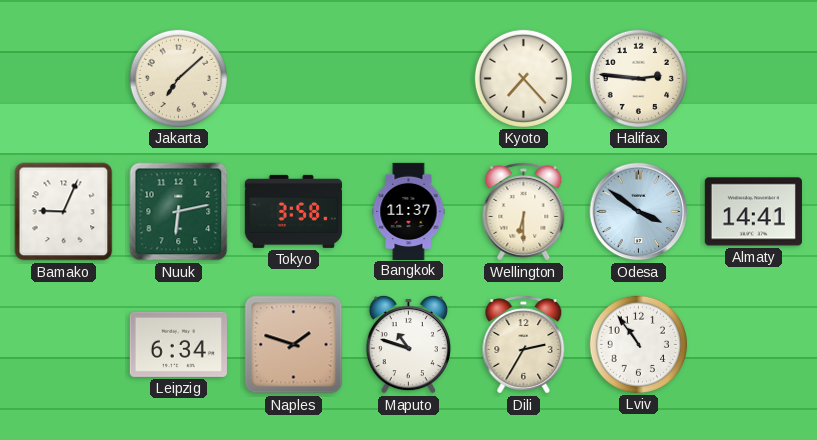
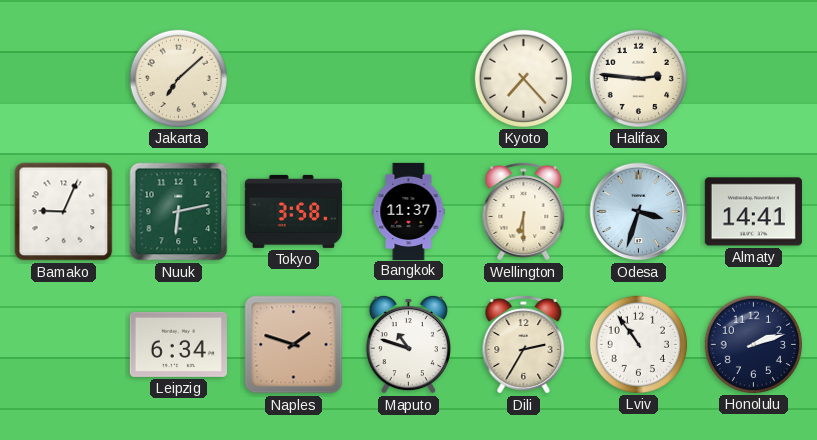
Odesa: 3:51 -> 3:33 (639, 212)
Honolulu: none -> 2:12 (753, 344)
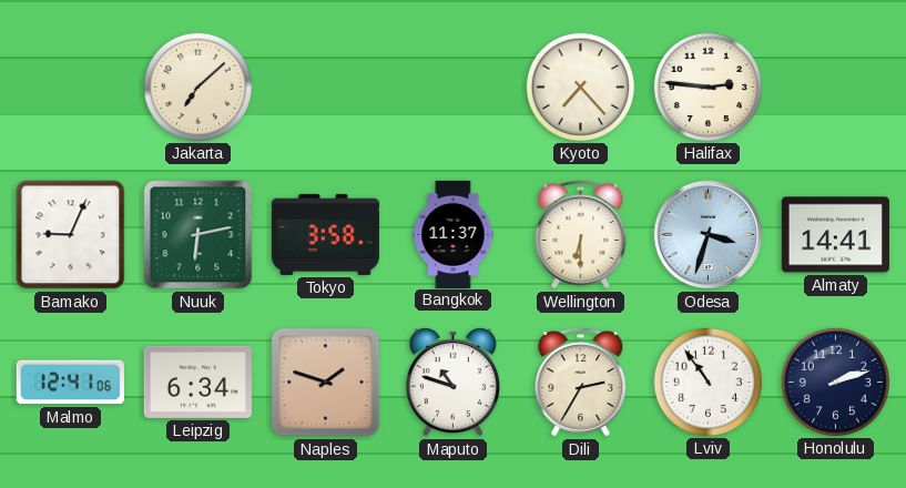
Malmo: none -> 12:41 (70, 383)
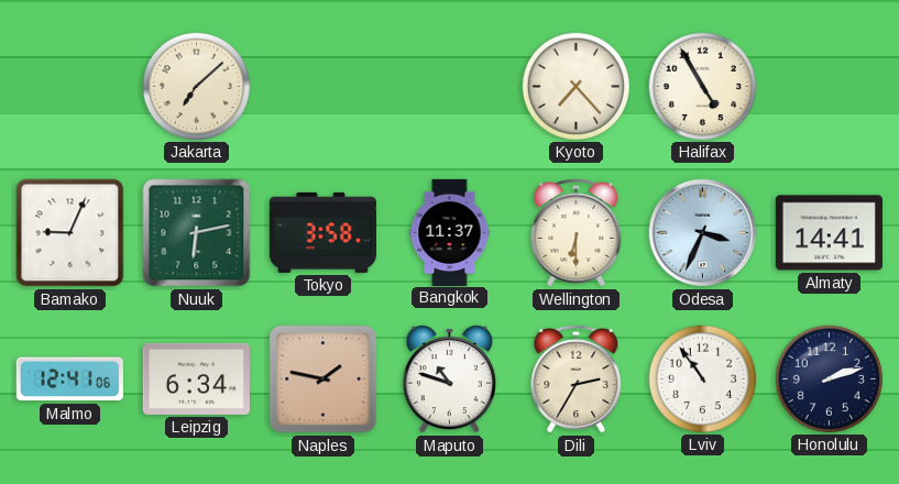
Halifax: 2:46 -> 4:55 (702, 86)
Odesa: 3:33 -> 3:34 (703, 233)
Naples: 1:48 -> 1:47 (324, 380)
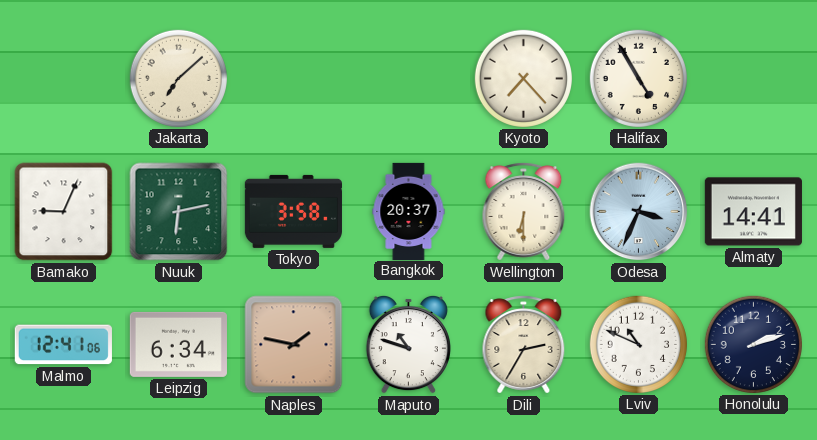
Bangkok: 11:37 -> 20:37 (409, 211)
Lviv: 10:54 -> 10:49 (638, 344)
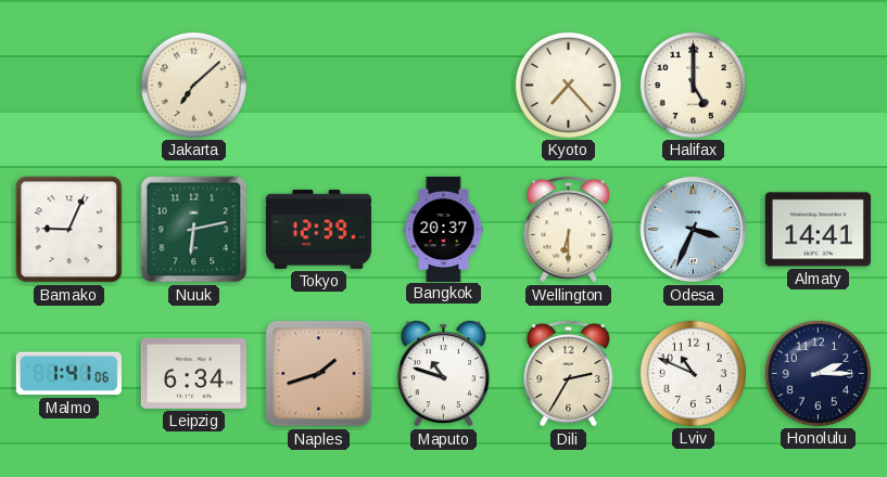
Halifax: 4:55 -> 5:00 (693, 85)
Tokyo: 3:58 -> 12:39 (318, 229)
Malmo: 12:41 -> 1:41 (68, 374)
Naples: 1:47 -> 1:42 (319, 374)
Honolulu: 2:12 -> 2:15 (818, 373)
